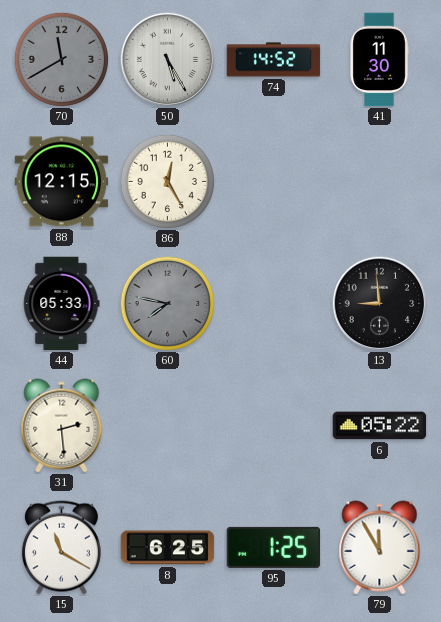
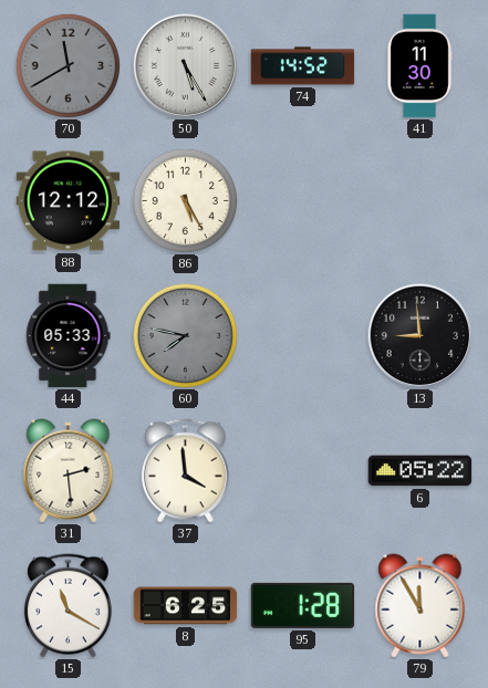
88: 12:15 -> 12:12 (69, 201)
86: 12:25 -> 5:25 (185, 200)
37: none -> 3:59 (185, 471)
95: 1:25 -> 1:28 (303, 605)
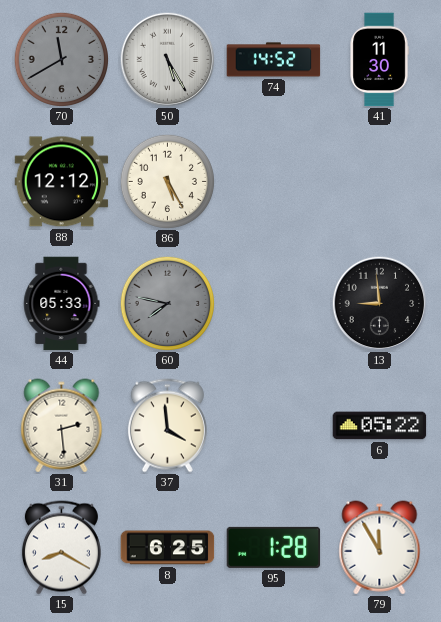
15: 11:20 -> 8:20 (61, 548)
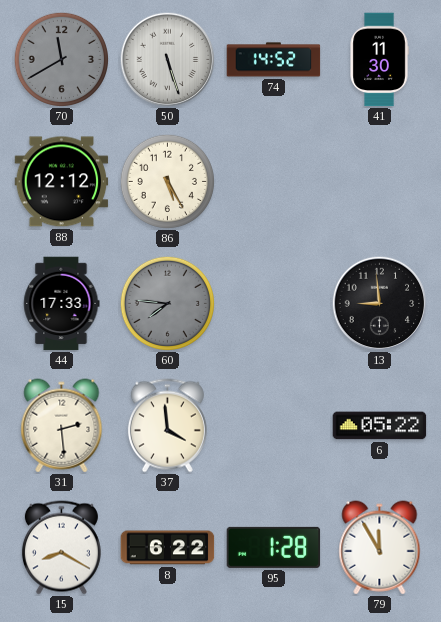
50: 5:25 -> 5:27 (167, 59)
44: 05:33 -> 17:33 (62, 304)
60: 7:47 -> 7:46 (167, 303)
8: 6:25 -> 6:22 (168, 548)
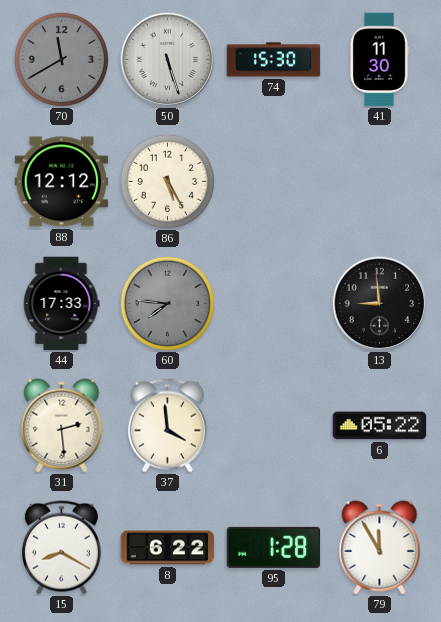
74: 14:52 -> 15:30 (274, 60)
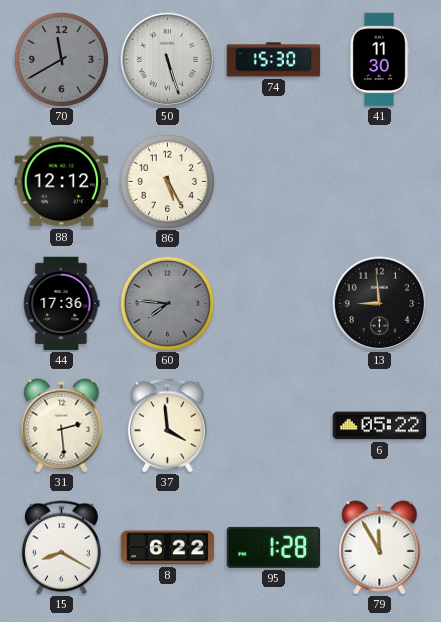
44: 17:33 -> 17:36 (62, 304)
